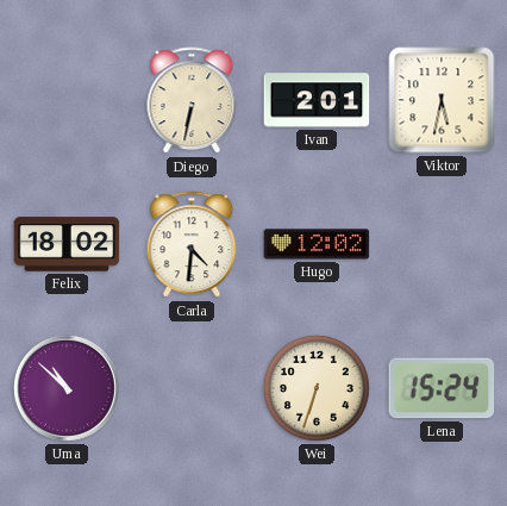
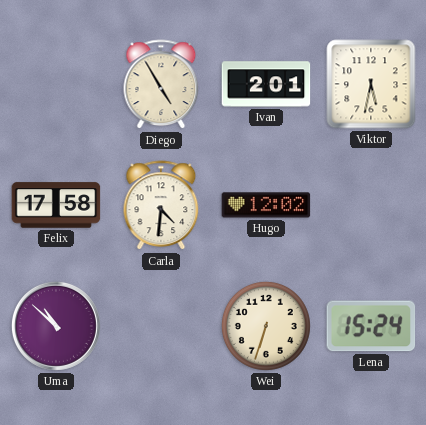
Diego: 6:32 -> 4:55 (161, 85)
Felix: 18:02 -> 17:58 (56, 205)
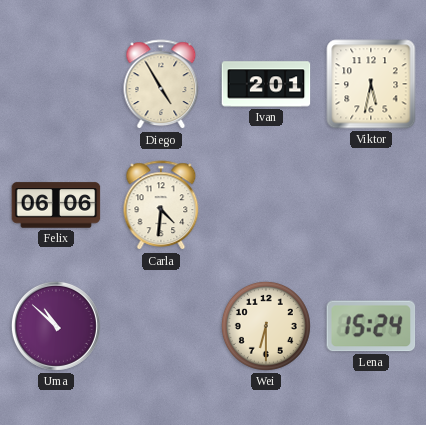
Felix: 17:58 -> 06:06 (56, 205)
Hugo: 12:02 -> none (266, 205)
Wei: 6:33 -> 6:30 (266, 326)
